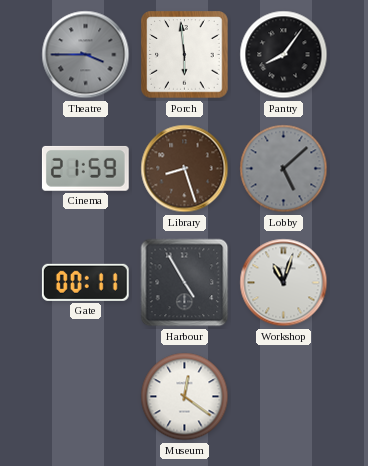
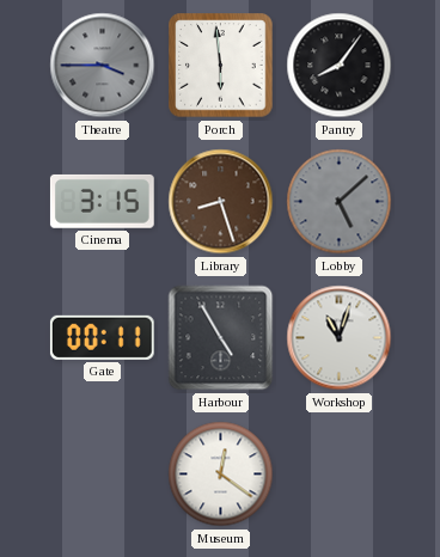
Cinema: 21:59 -> 3:15 (102, 201)
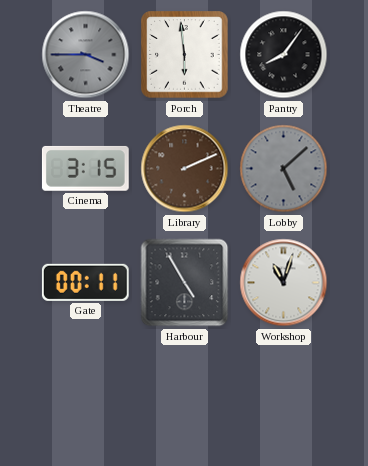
Library: 8:27 -> 2:11 (185, 169)
Museum: 12:21 -> none (221, 475)
